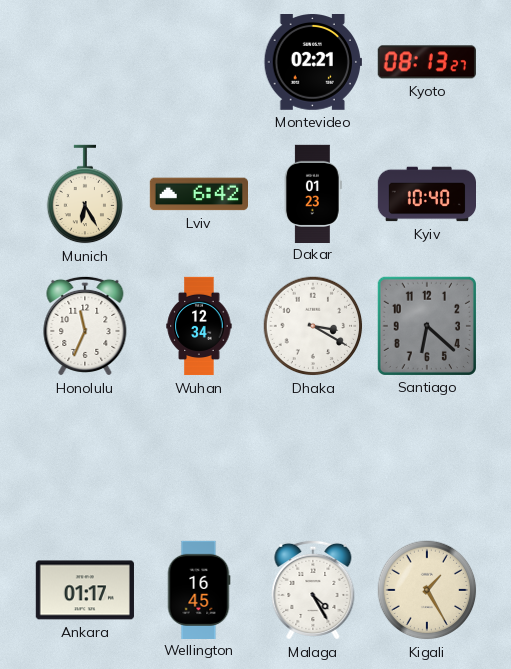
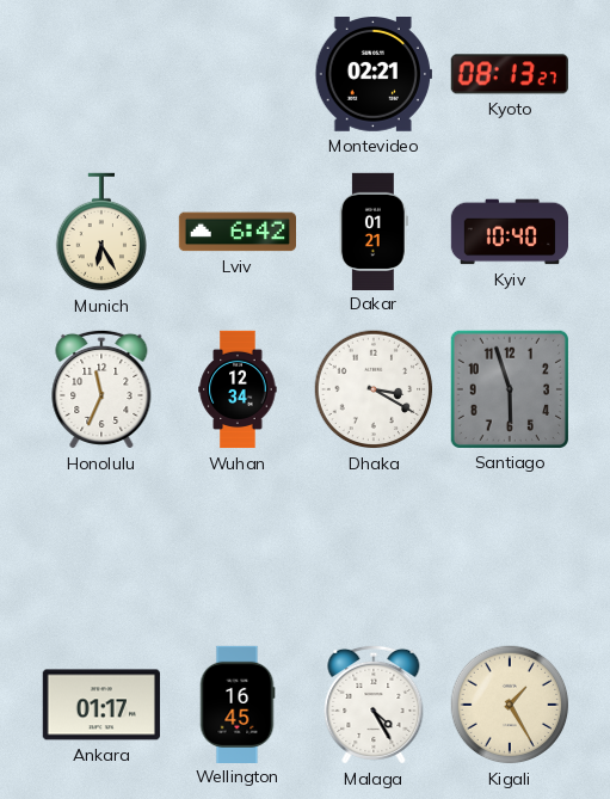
Dakar: 01:23 -> 01:21 (374, 231)
Santiago: 6:22 -> 5:57 (510, 389)
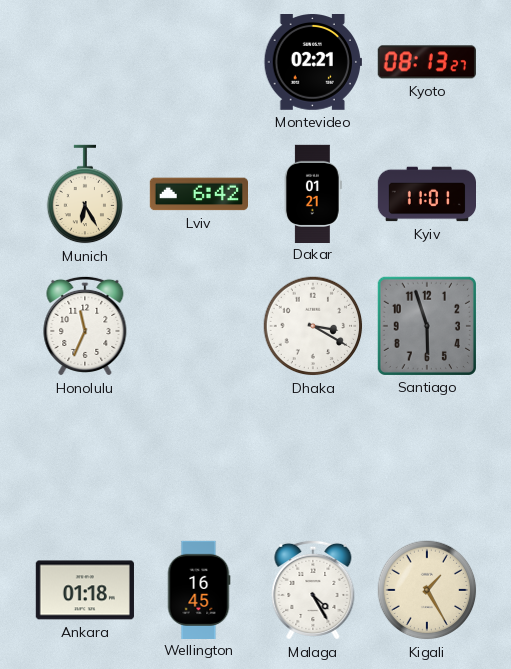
Kyiv: 10:40 -> 11:01 (426, 194)
Wuhan: 12:34 -> none (238, 389)
Ankara: 01:17 -> 01:18 (85, 590)
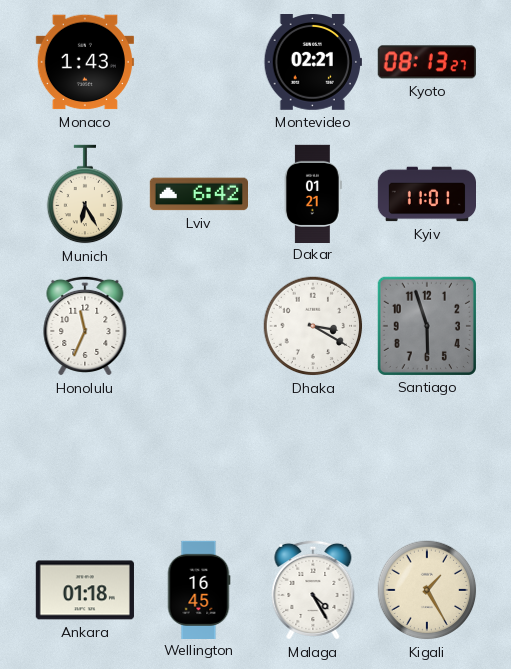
Monaco: none -> 1:43 (85, 62)
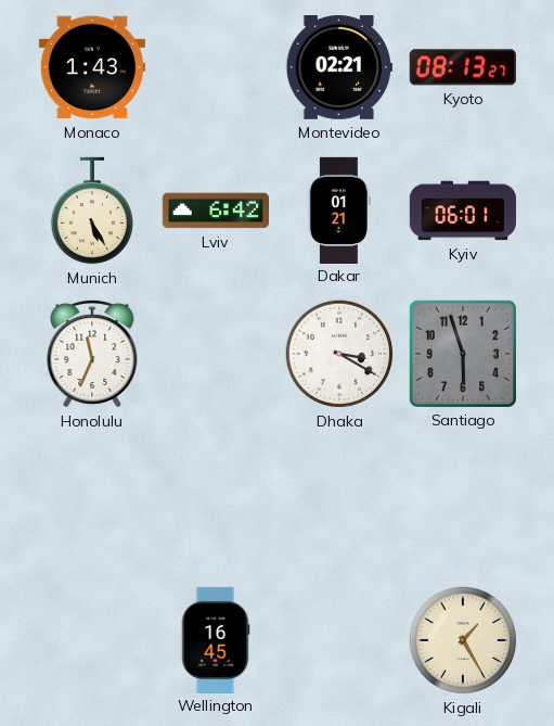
Munich: 6:25 -> 5:25 (91, 211)
Kyiv: 11:01 -> 06:01 (462, 211)
Ankara: 01:18 -> none (85, 590)
Malaga: 4:25 -> none (313, 590)
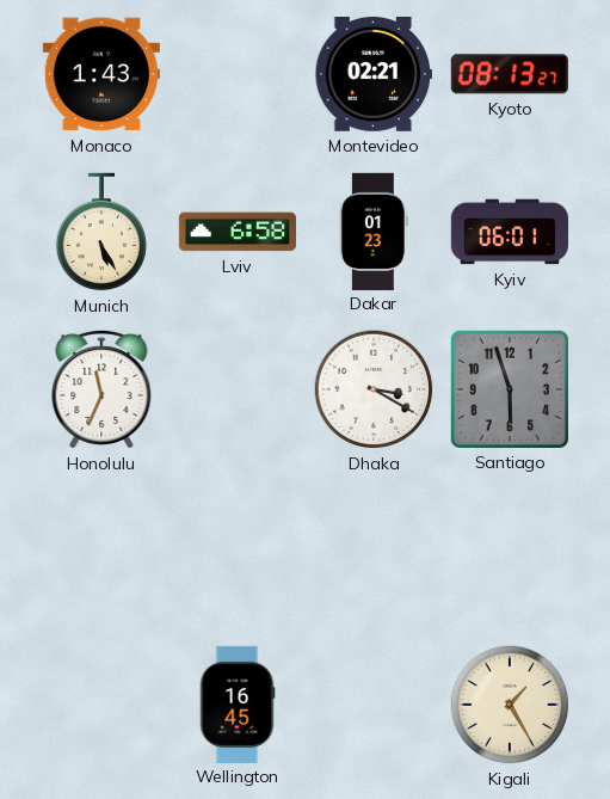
Lviv: 6:42 -> 6:58 (236, 232)
Dakar: 01:21 -> 01:23 (374, 231)
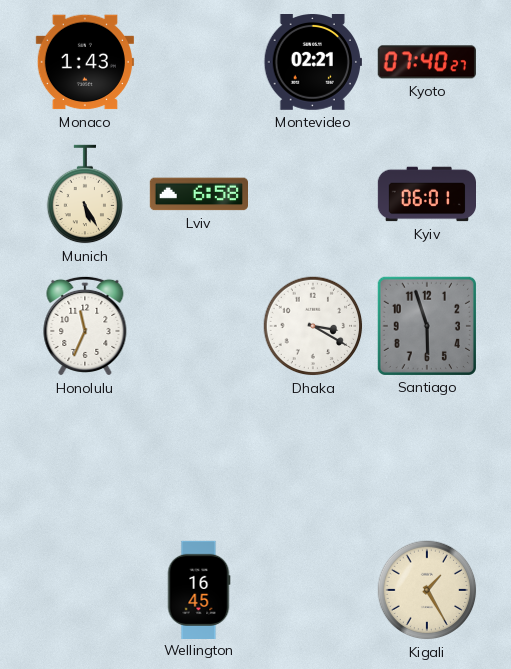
Kyoto: 08:13 -> 07:40 (427, 62)
Dakar: 01:23 -> none (374, 231)
